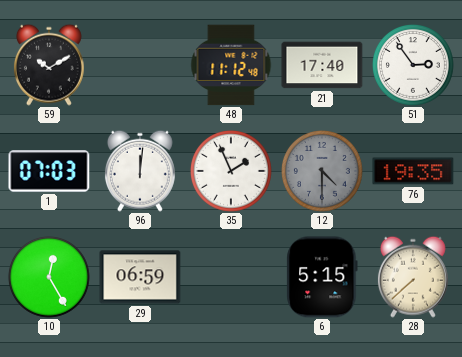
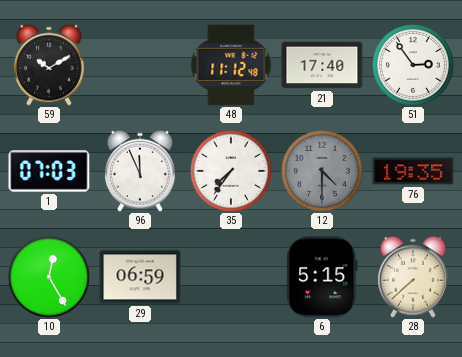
96: 12:01 -> 11:56 (140, 171)
35: 1:56 -> 7:36 (231, 171)
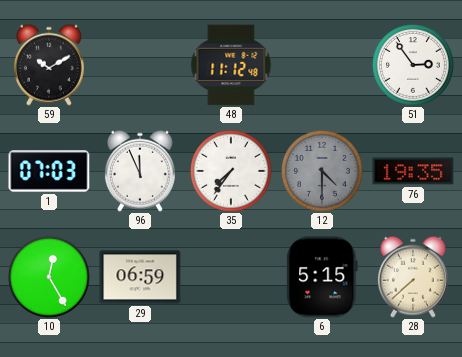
21: 17:40 -> none (322, 65)
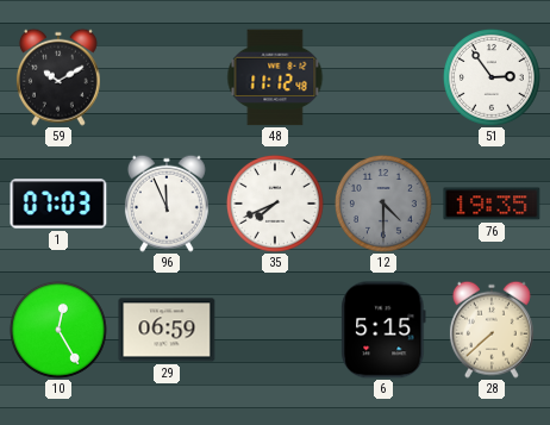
35: 7:36 -> 7:41 (275, 204)
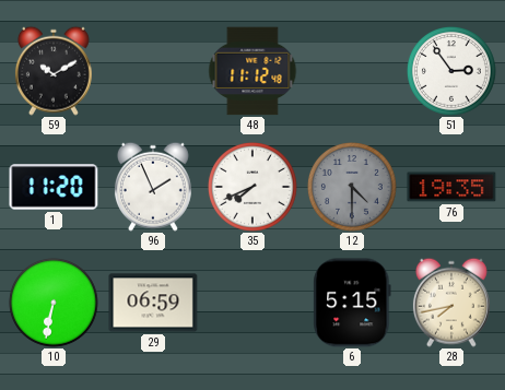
1: 07:03 -> 11:20 (54, 187)
96: 11:56 -> 1:56 (153, 187)
10: 12:25 -> 6:32 (54, 303)
28: 7:38 -> 7:43 (451, 303)
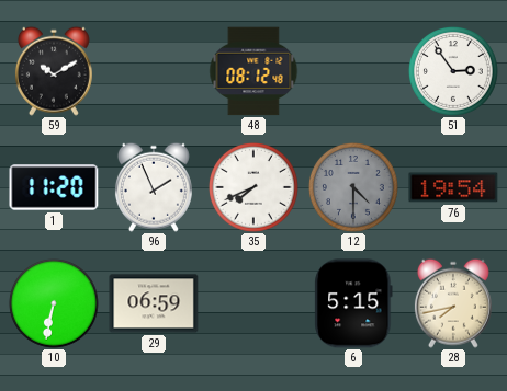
48: 11:12 -> 08:12 (253, 71)
76: 19:35 -> 19:54 (453, 187)
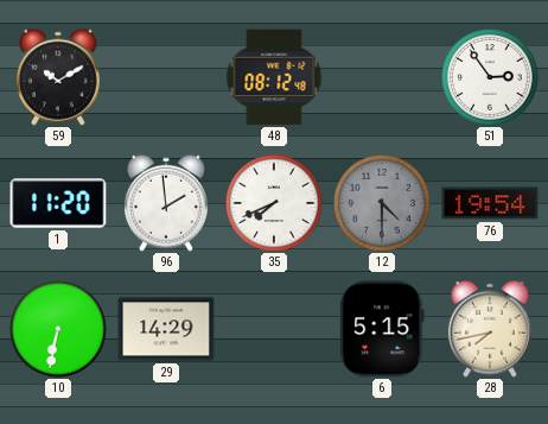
96: 1:56 -> 1:59 (166, 203)
29: 06:59 -> 14:29 (166, 329)
